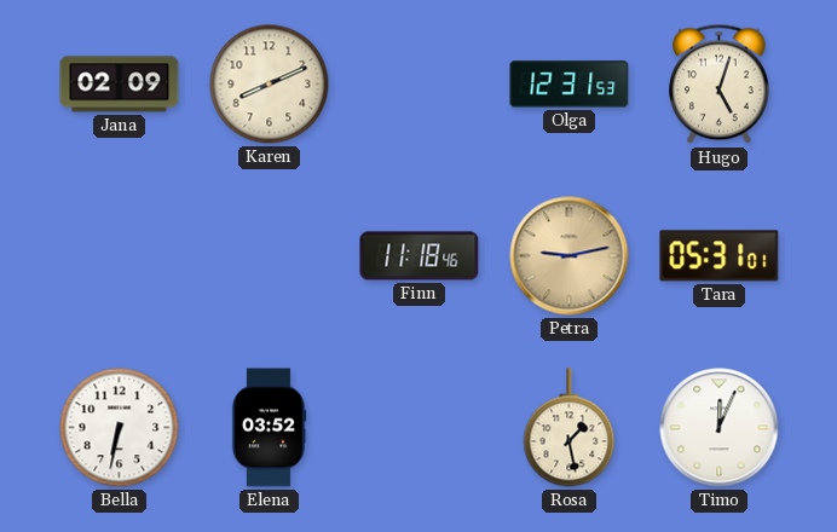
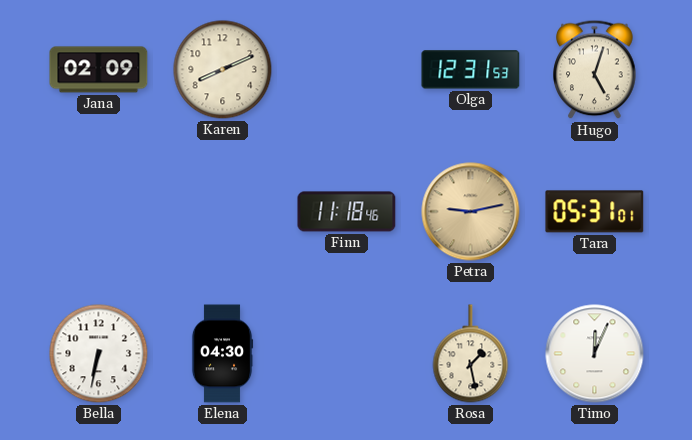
Elena: 03:52 -> 04:30 (222, 354)
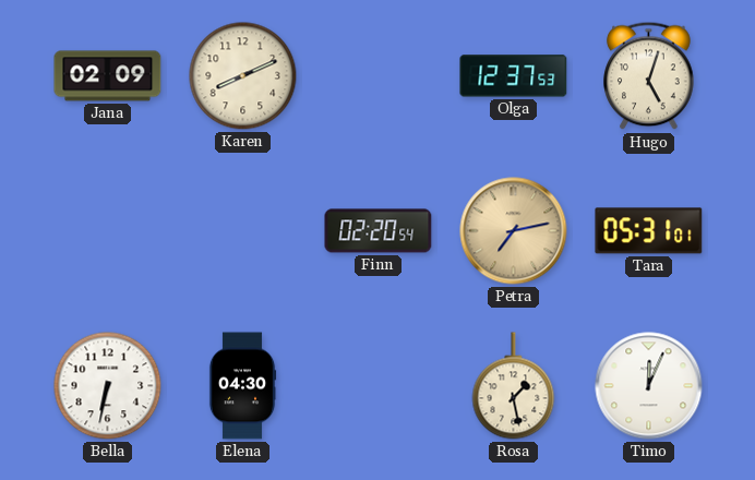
Olga: 12:31 -> 12:37 (514, 76)
Finn: 11:18 -> 02:20 (379, 231)
Petra: 9:13 -> 7:13 (514, 231)
